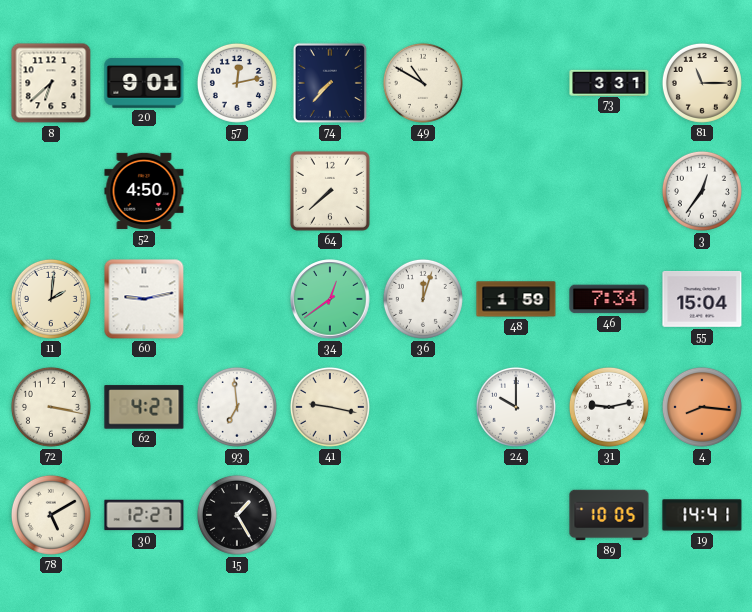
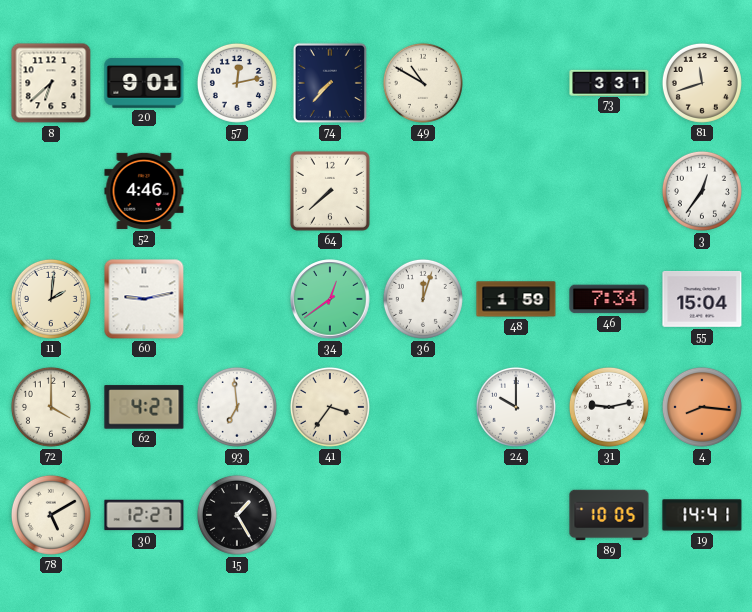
81: 11:15 -> 11:42 (702, 83)
52: 4:50 -> 4:46 (144, 191)
72: 3:17 -> 4:00 (51, 407)
41: 9:17 -> 3:36 (330, 407)
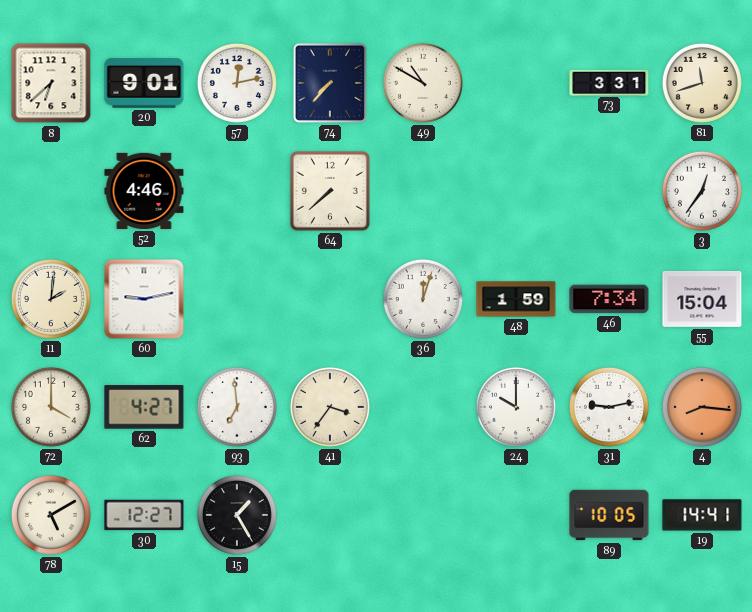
34: 12:39 -> none (330, 299)
